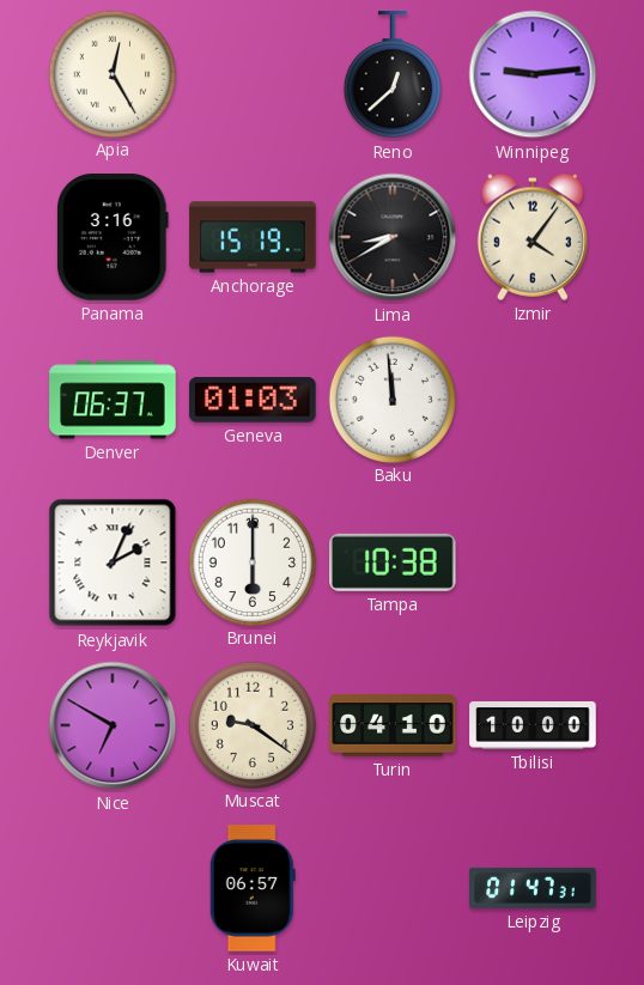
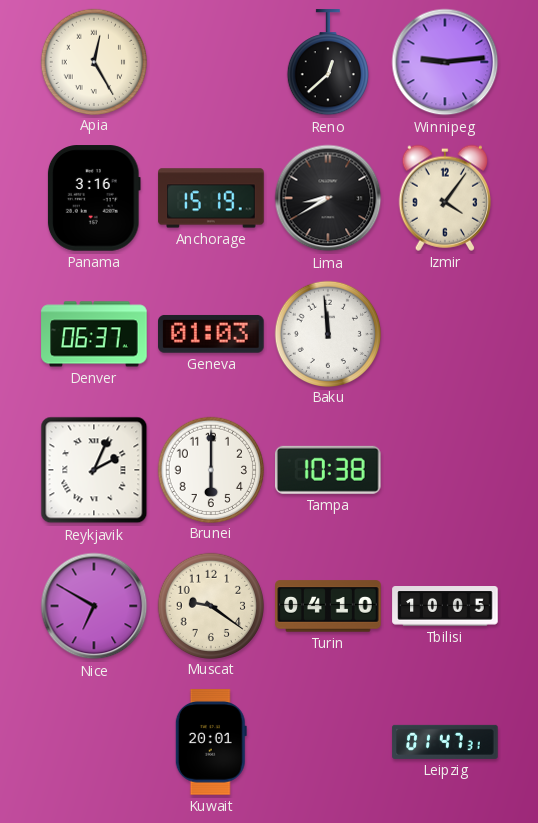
Tbilisi: 10:00 -> 10:05 (445, 606)
Kuwait: 06:57 -> 20:01 (211, 742)
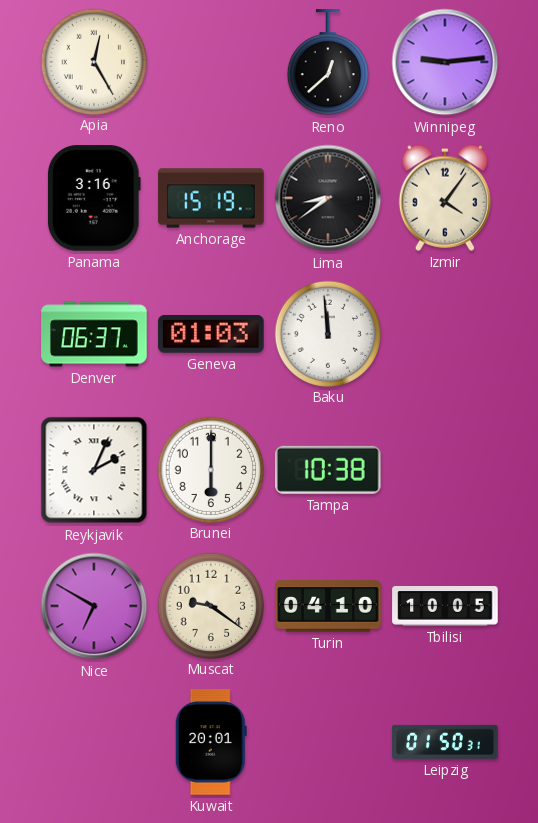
Lima: 8:40 -> 8:39 (328, 198)
Leipzig: 01:47 -> 01:50 (445, 742)
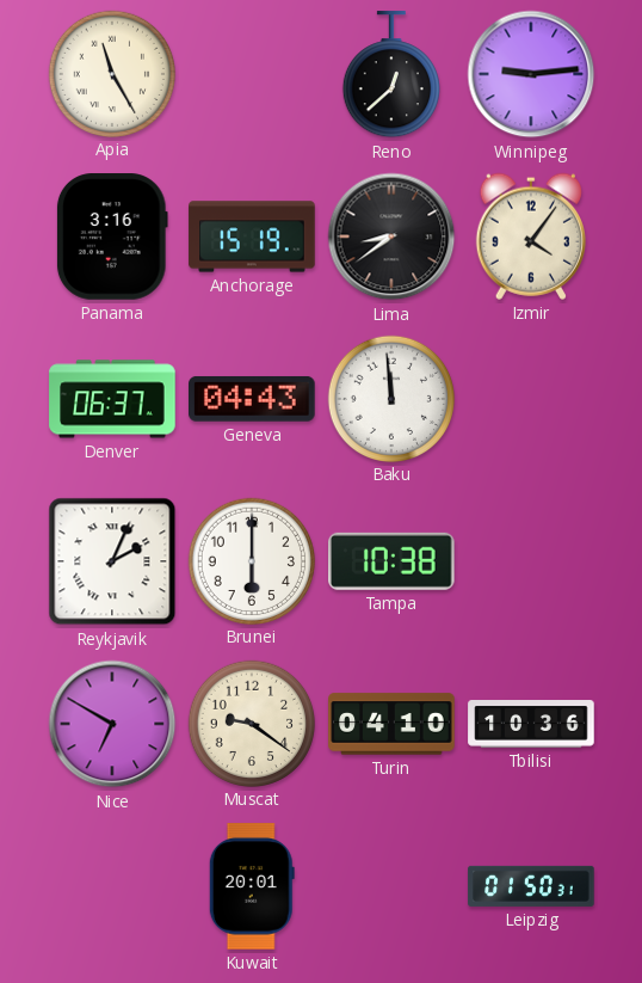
Apia: 12:25 -> 11:25 (111, 73)
Geneva: 01:03 -> 04:43 (253, 399)
Tbilisi: 10:05 -> 10:36 (531, 724)
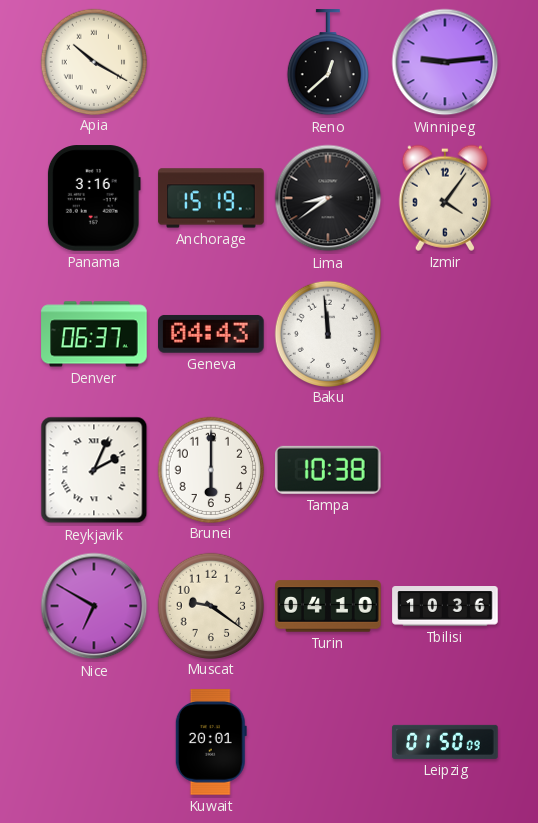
Apia: 11:25 -> 10:20 (93, 61)
Leipzig: 01:50:31 -> 01:50:09 (445, 742)
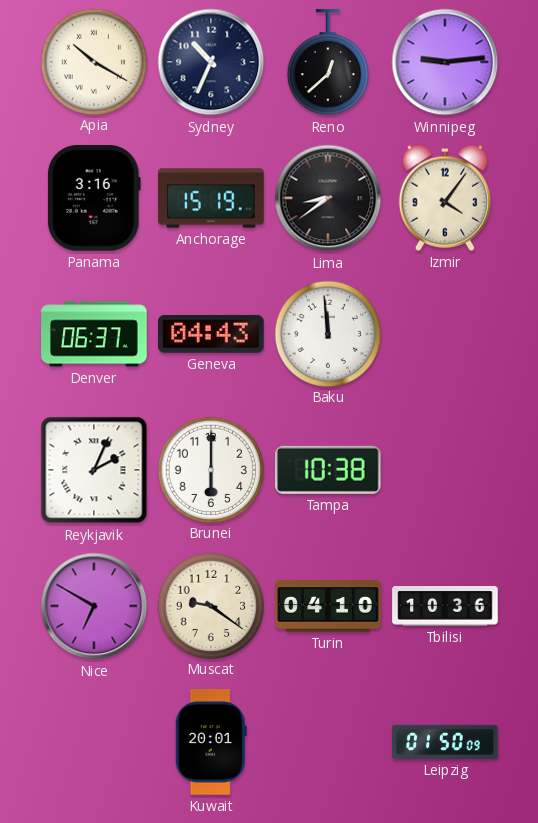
Sydney: none -> 10:34 (211, 62)
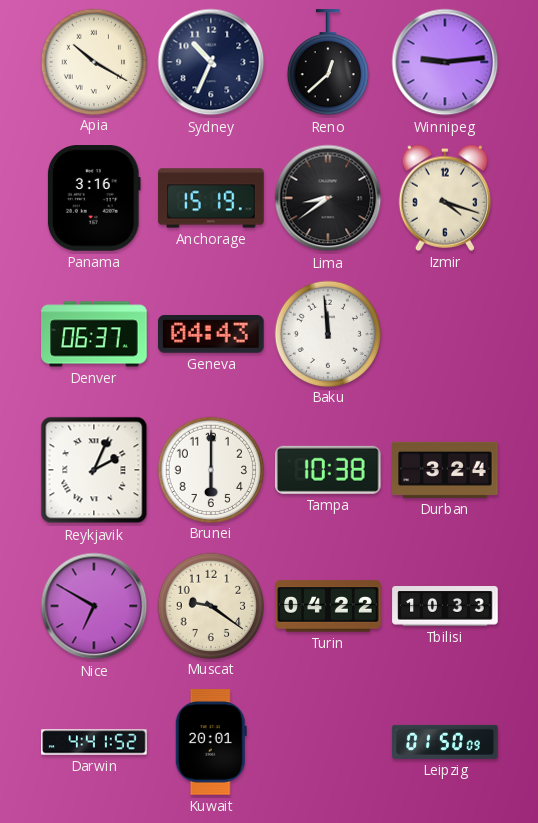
Izmir: 4:06 -> 4:18 (444, 198)
Durban: none -> 3:24 (445, 470)
Turin: 04:10 -> 04:22 (328, 606)
Tbilisi: 10:36 -> 10:33 (445, 606)
Darwin: none -> 4:41 (94, 742)
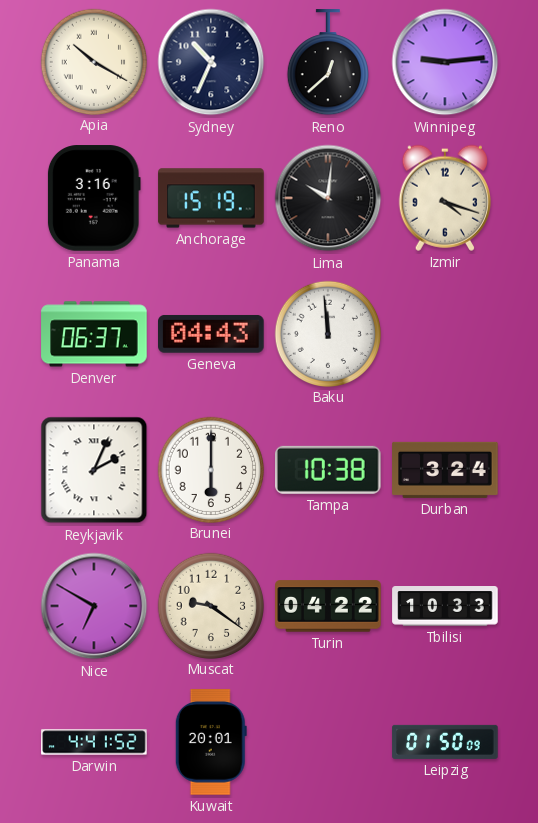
Lima: 8:39 -> 10:01 (328, 198)
